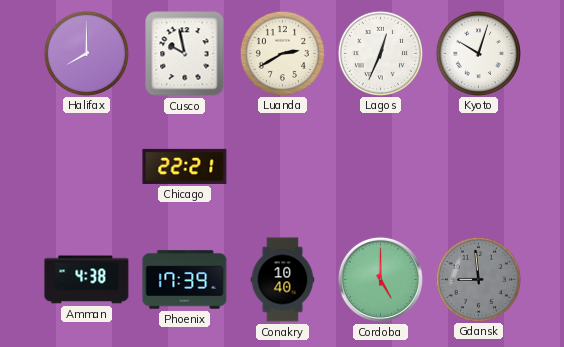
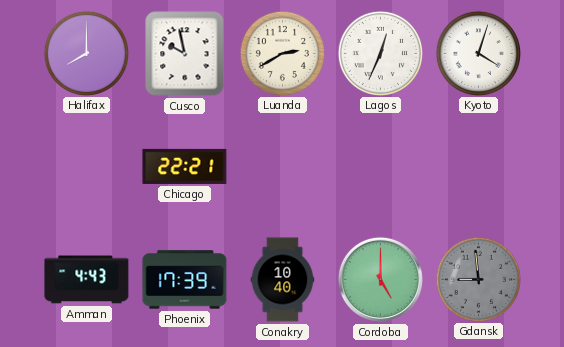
Kyoto: 10:03 -> 4:03 (478, 53)
Amman: 4:38 -> 4:43 (87, 280)
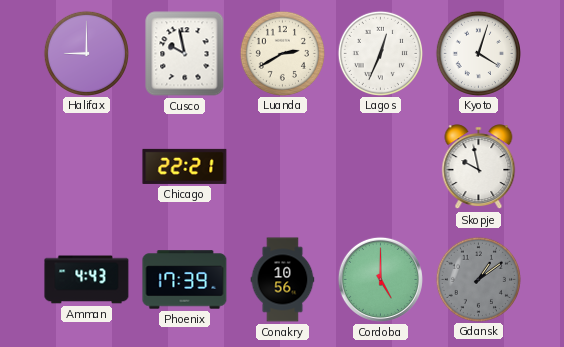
Halifax: 8:00 -> 9:00 (86, 53)
Skopje: none -> 9:58 (479, 167)
Conakry: 10:40 -> 10:56 (283, 280)
Gdansk: 8:59 -> 1:09 (478, 279)
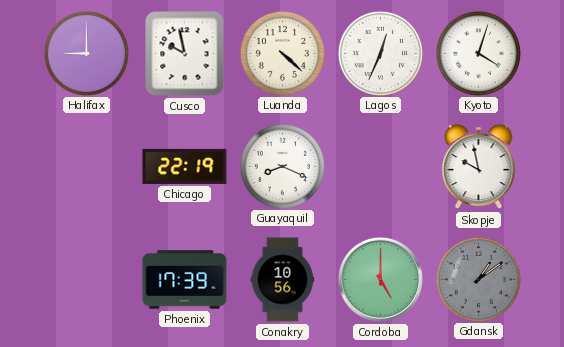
Luanda: 2:40 -> 4:22 (282, 53)
Chicago: 22:21 -> 22:19 (185, 166)
Guayaquil: none -> 8:19 (282, 166)
Amman: 4:43 -> none (87, 280)
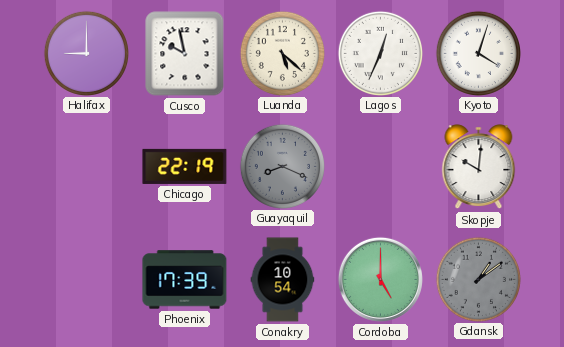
Luanda: 4:22 -> 5:22 (282, 53)
Guayaquil dial: white -> grey (282, 166)
Skopje: 9:58 -> 10:01 (479, 167)
Conakry: 10:56 -> 10:54 (283, 280)
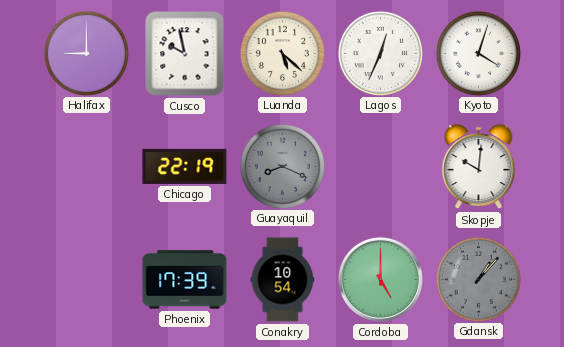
Gdansk: 1:09 -> 1:07 (478, 279)
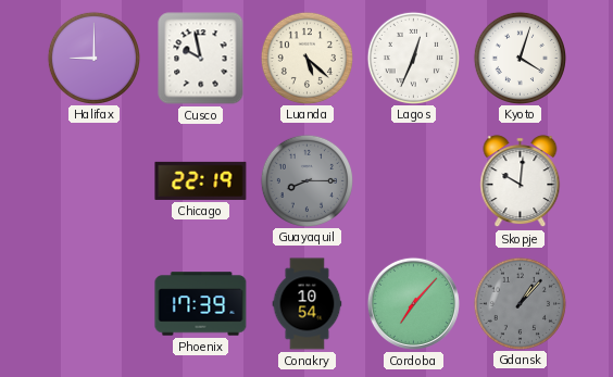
Guayaquil: 8:19 -> 8:15 (306, 180)
Cordoba: 5:00 -> 7:07 (413, 303)
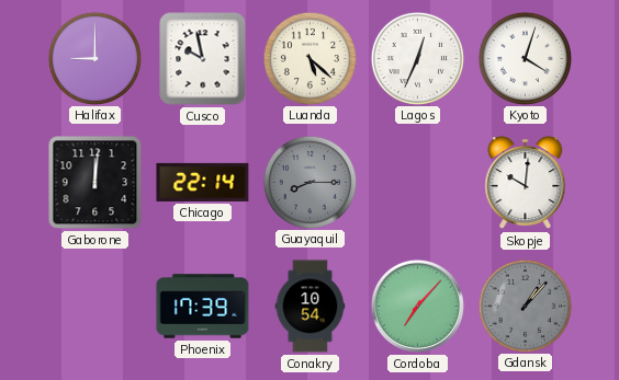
Gaborone: none -> 12:01 (95, 183)
Chicago: 22:19 -> 22:14 (203, 182)
